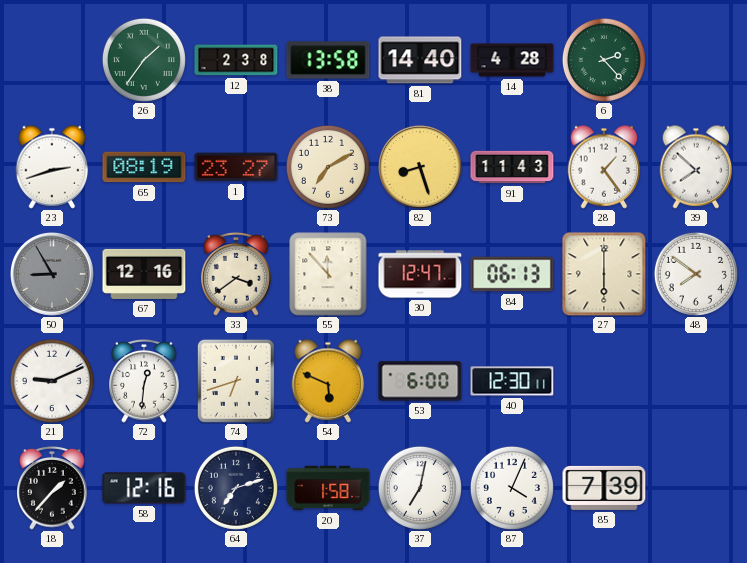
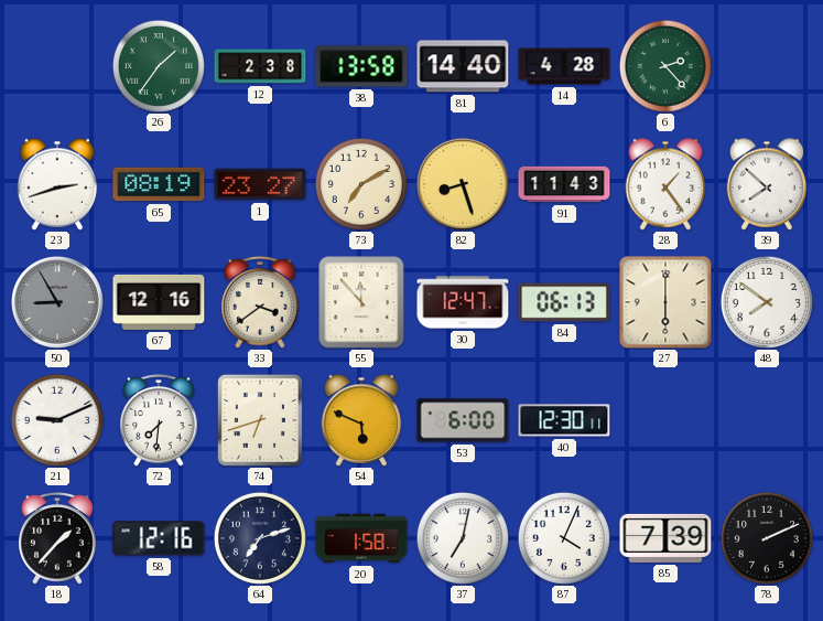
72: 12:31 -> 7:31 (159, 420)
78: none -> 2:11 (767, 538)
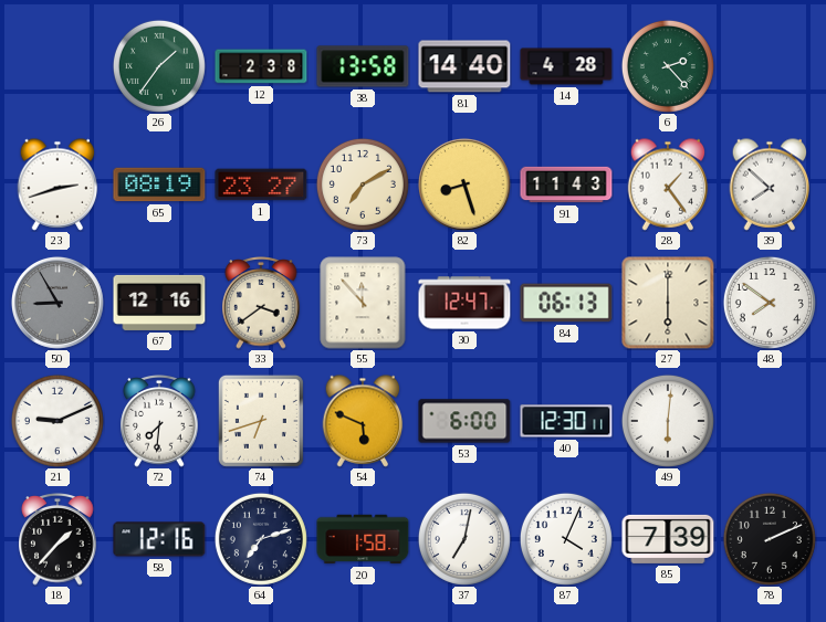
49: none -> 6:01 (668, 421)
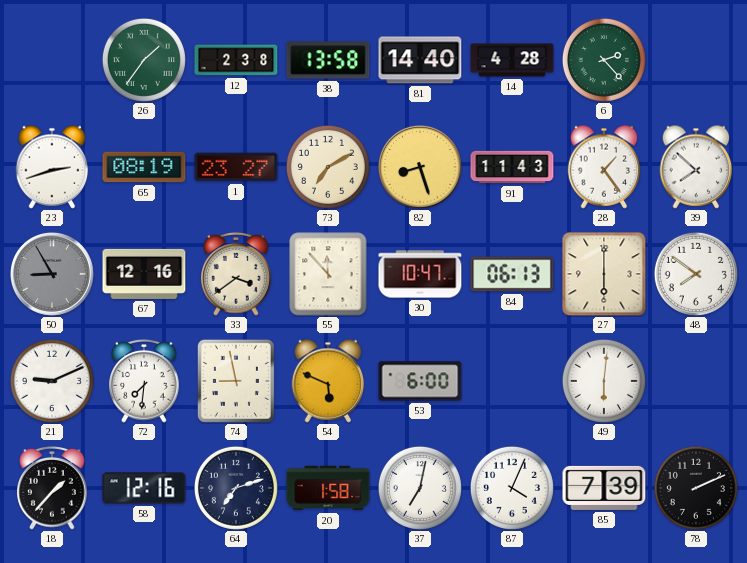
30: 12:47 -> 10:47 (420, 274)
74: 6:42 -> 8:58 (236, 381)
40: 12:30 -> none (566, 421)
